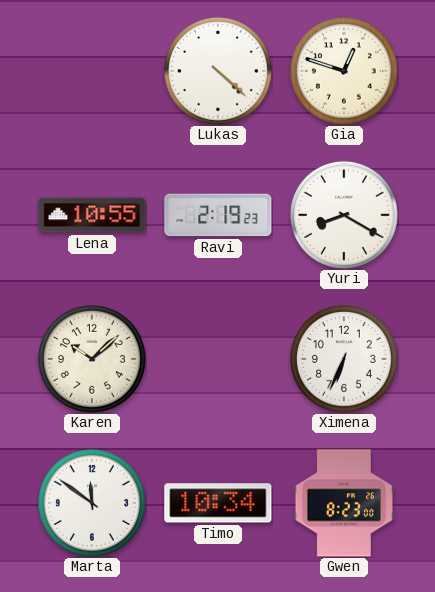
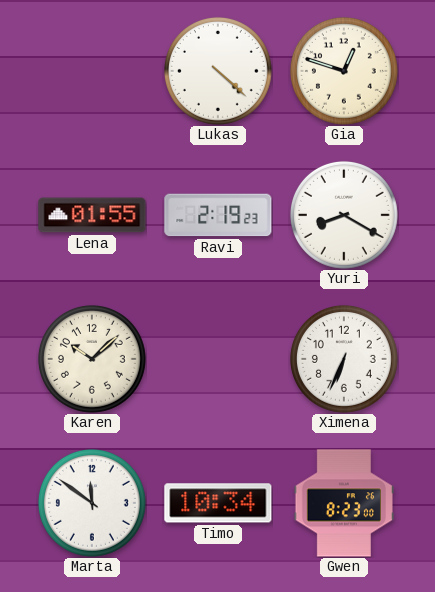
Lena: 10:55 -> 01:55 (92, 215)
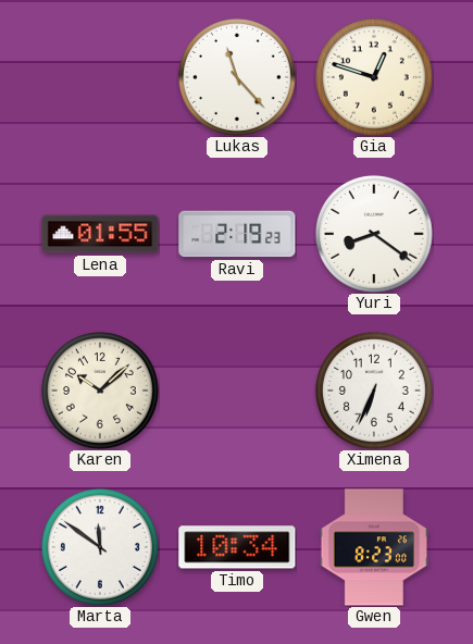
Lukas: 4:22 -> 11:23 (237, 77)
Yuri: 8:20 -> 8:21 (374, 234)
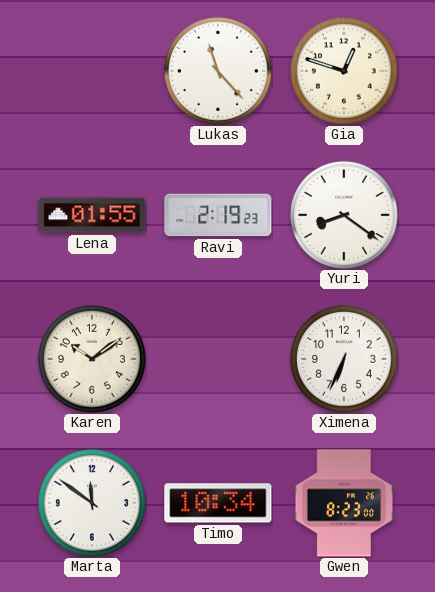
Karen: 10:08 -> 10:09 (92, 359)
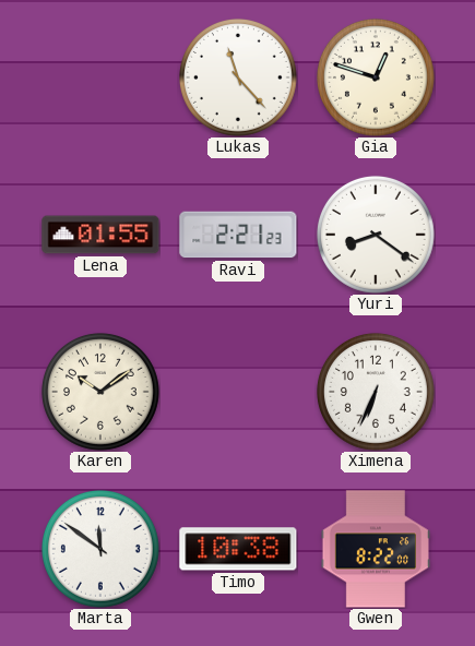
Ravi: 2:19 -> 2:21 (238, 235)
Timo: 10:34 -> 10:38 (238, 549)
Gwen: 8:23 -> 8:22 (375, 549)
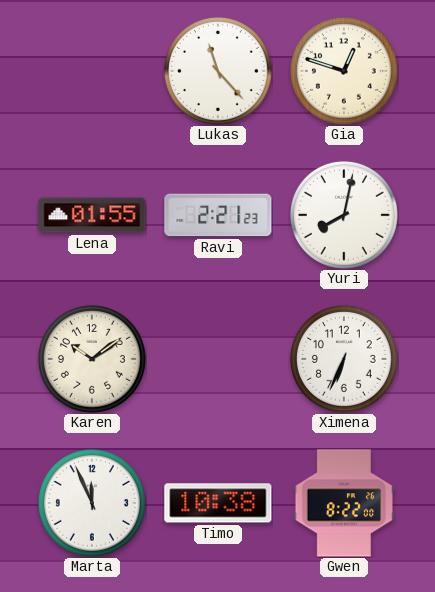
Yuri: 8:21 -> 8:02 (344, 215)
Marta: 11:51 -> 11:56 (92, 503)
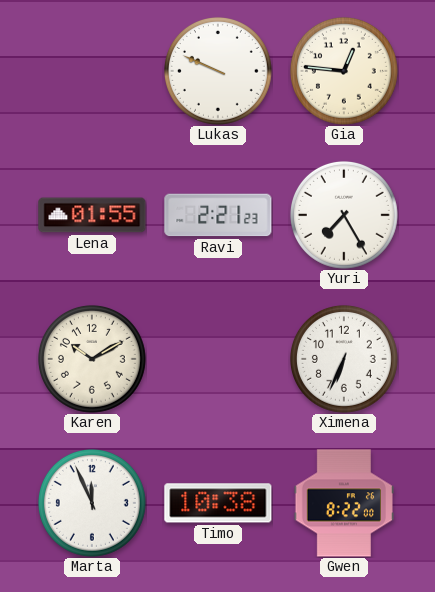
Lukas: 11:23 -> 9:49 (218, 71)
Gia: 12:48 -> 12:46 (344, 71)
Yuri: 8:02 -> 7:25 (344, 215)
Karen: 10:09 -> 10:10 (92, 359)
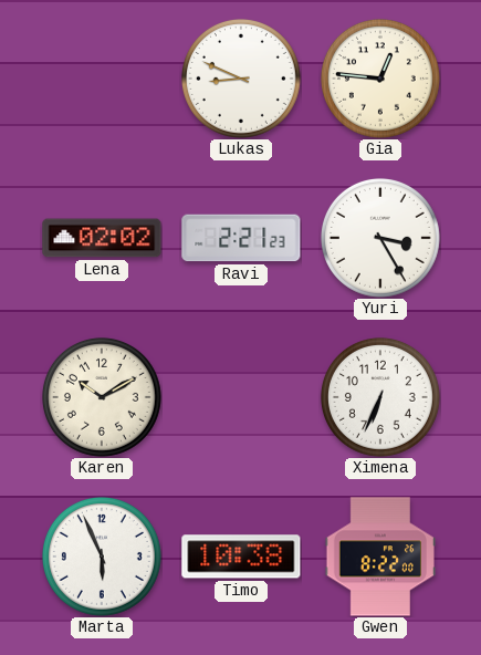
Lukas: 9:49 -> 8:49 (241, 79)
Lena: 01:55 -> 02:02 (102, 238)
Yuri: 7:25 -> 3:25 (380, 238)
Marta: 11:56 -> 5:56 (102, 557)
